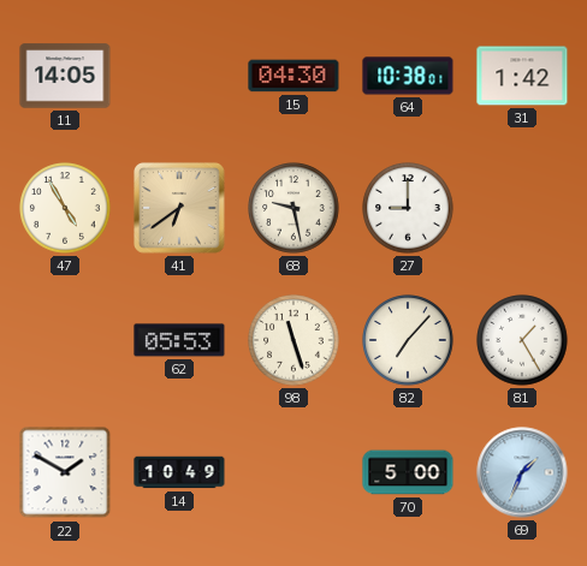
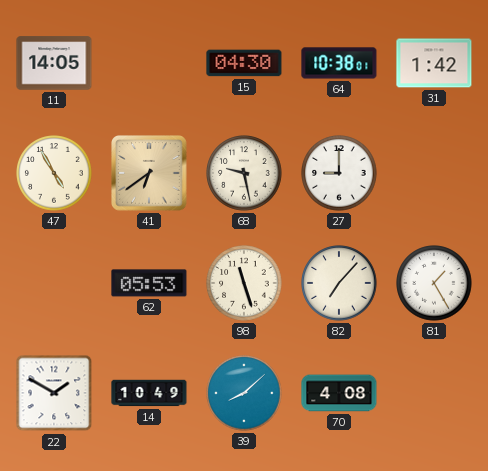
39: none -> 8:08 (244, 393)
70: 5:00 -> 4:08 (339, 393)
69: 1:34 -> none (522, 472)
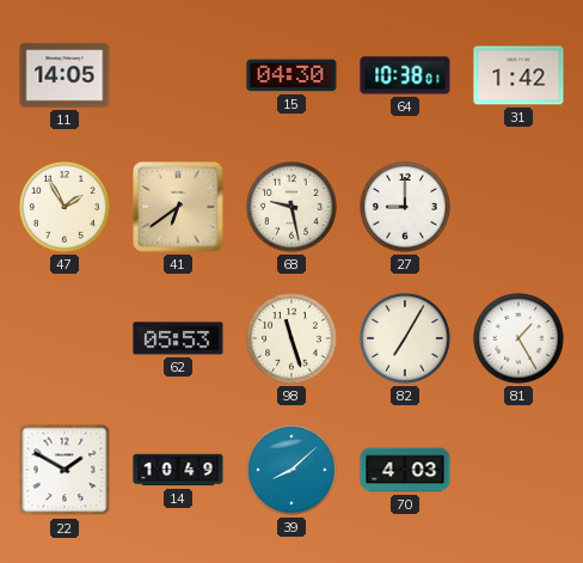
47: 4:55 -> 1:55 (65, 207)
82: 7:07 -> 7:05 (405, 338)
70: 4:08 -> 4:03 (405, 470)
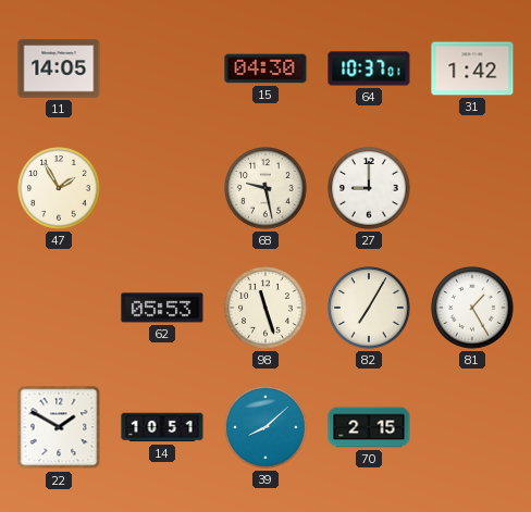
64: 10:38 -> 10:37 (369, 68)
41: 6:39 -> none (178, 207)
14: 10:49 -> 10:51 (162, 427)
70: 4:03 -> 2:15 (369, 427)
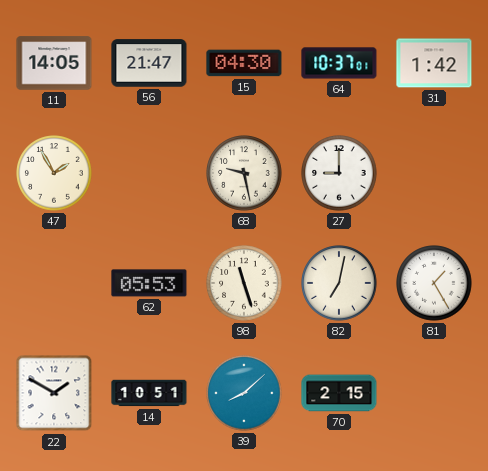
56: none -> 21:47 (149, 63)
82: 7:05 -> 7:02 (339, 283)
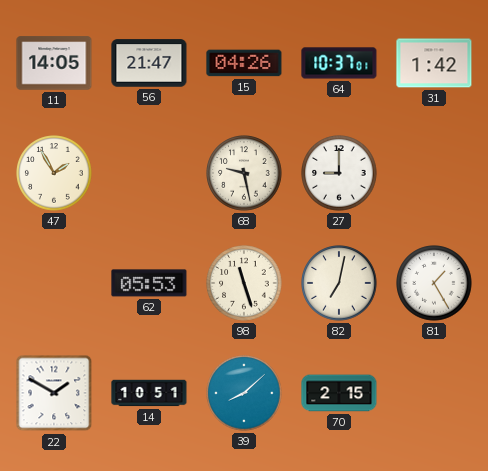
15: 04:30 -> 04:26 (244, 63)
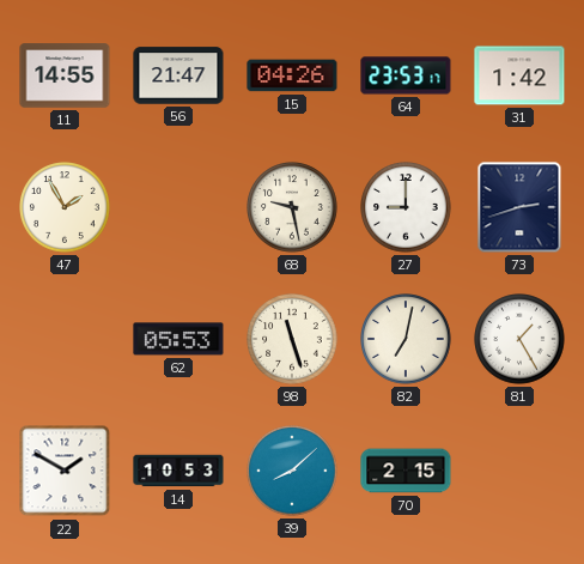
11: 14:05 -> 14:55 (65, 75)
64: 10:37 -> 23:53 (406, 75)
73: none -> 2:42 (519, 207)
14: 10:51 -> 10:53 (178, 471)
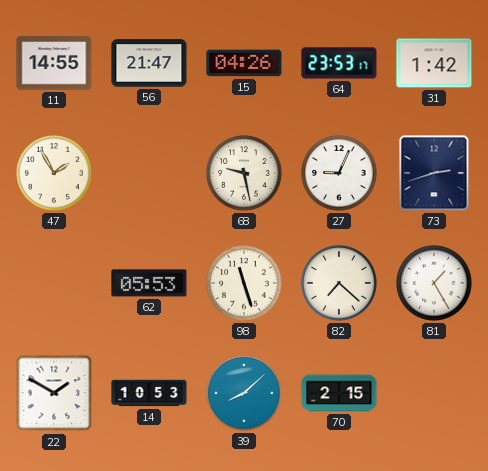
27: 9:00 -> 9:04 (339, 173)
82: 7:02 -> 7:22 (339, 283)
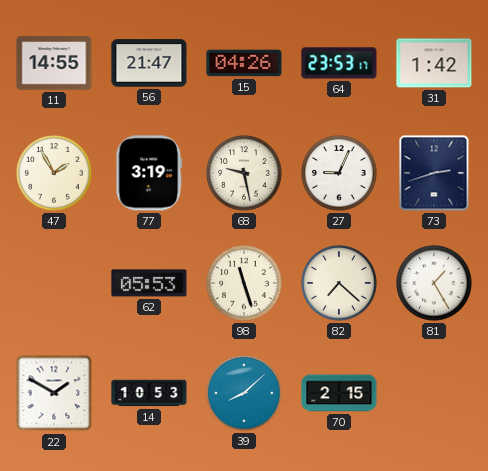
77: none -> 3:19 (149, 173)
